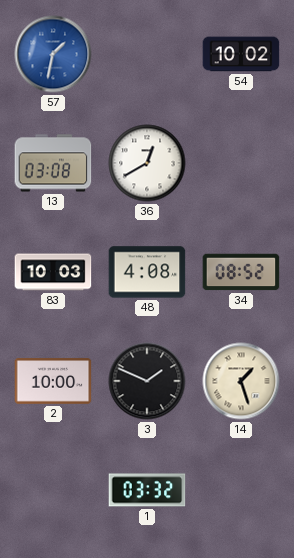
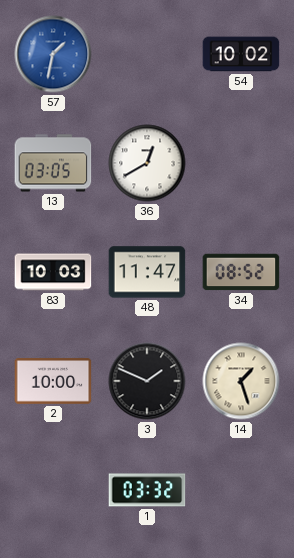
13: 03:08 -> 03:05 (53, 163)
48: 4:08 -> 11:47 (147, 272)
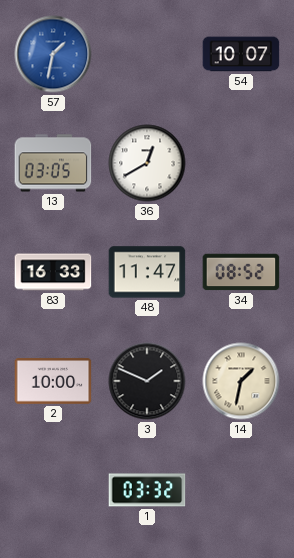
54: 10:02 -> 10:07 (241, 54)
83: 10:03 -> 16:33 (53, 272)
14: 1:27 -> 1:32 (241, 381)
